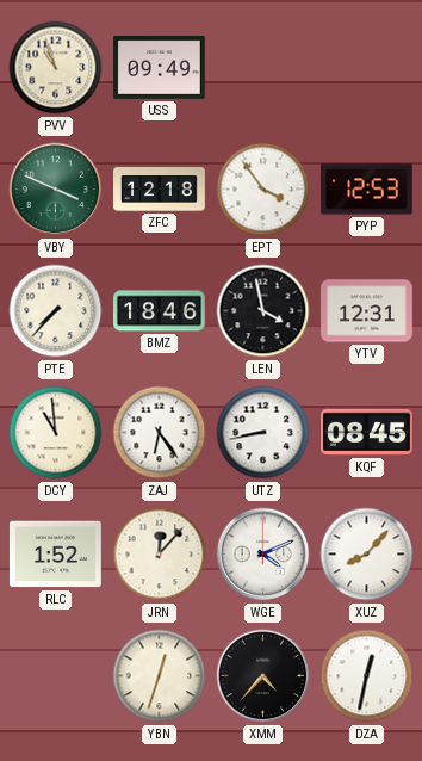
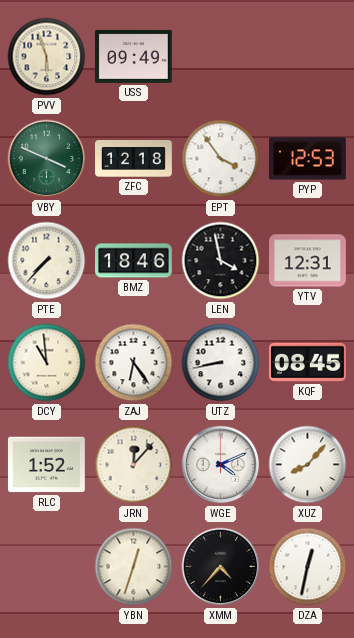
PVV: 10:57 -> 5:57 (47, 57)
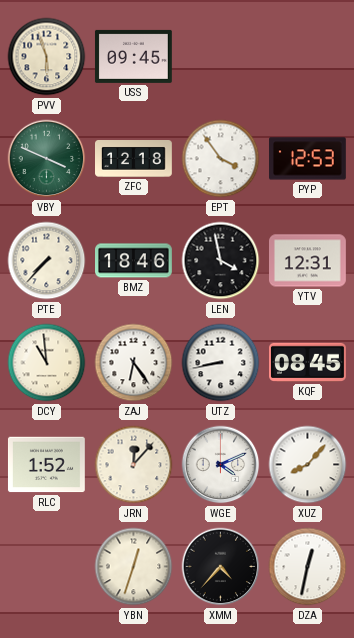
USS: 09:49 -> 09:45 (133, 56)
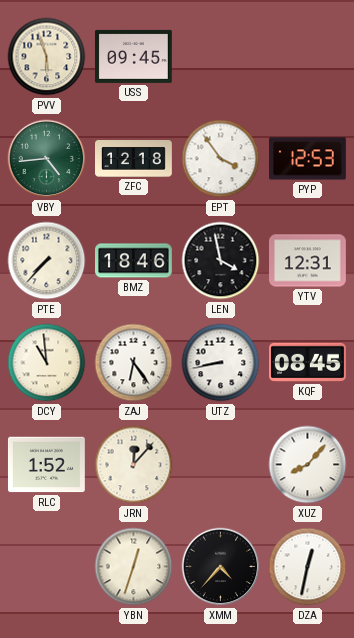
VBY: 3:49 -> 4:44 (47, 159)
WGE: 4:11 -> none (221, 465)
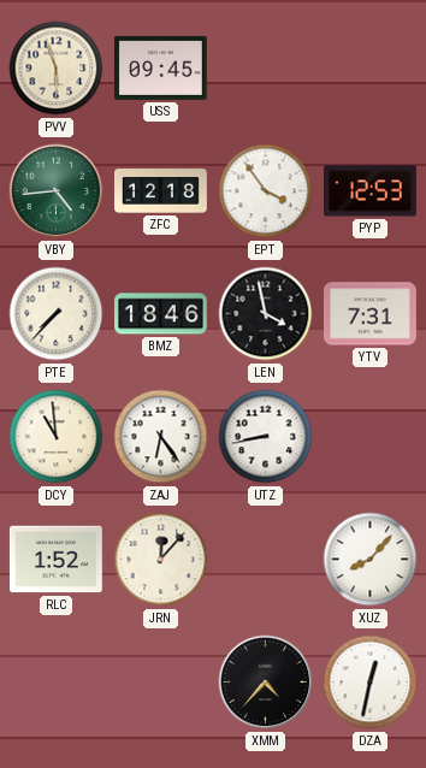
YTV: 12:31 -> 7:31 (371, 314)
KQF: 08:45 -> none (308, 362)
YBN: 12:33 -> none (134, 567)
